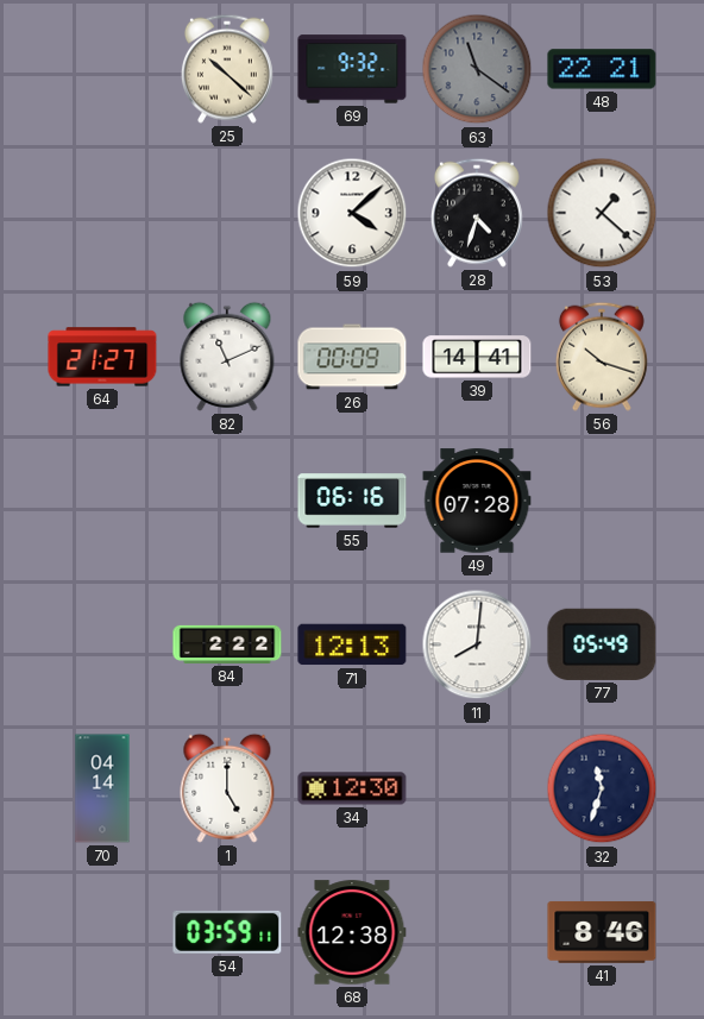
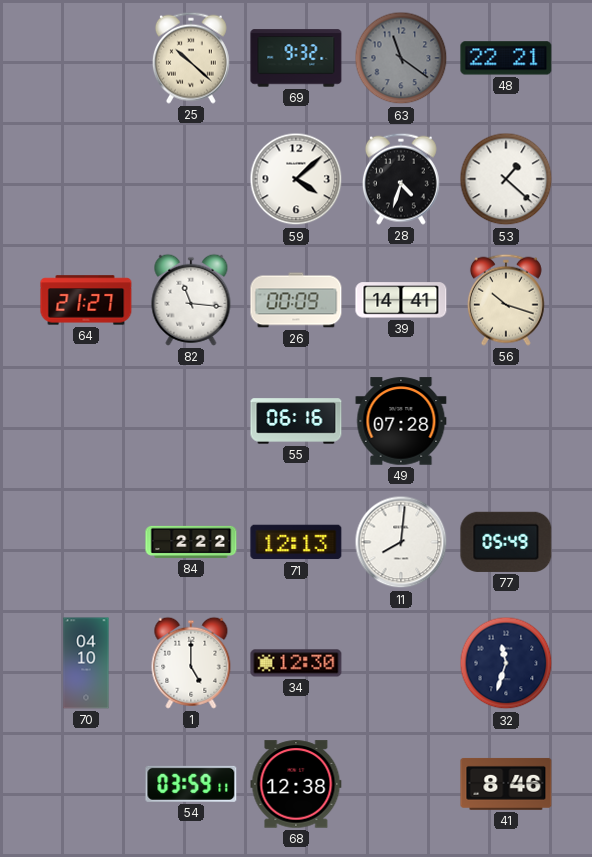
82: 11:11 -> 11:16 (191, 300)
70: 04:14 -> 04:10 (86, 663)
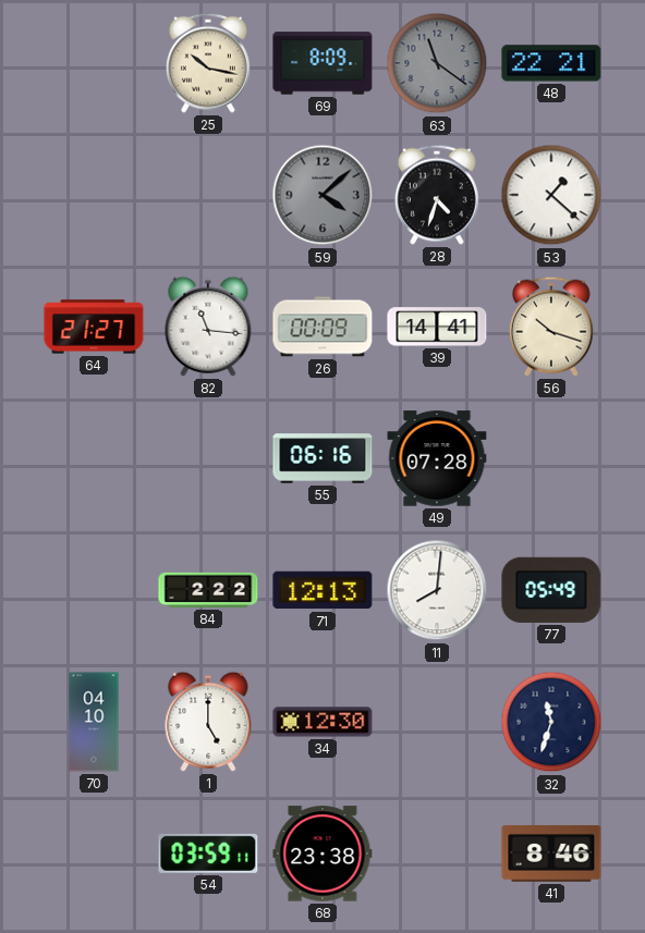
25: 10:22 -> 10:17 (208, 63)
69: 9:32 -> 8:09 (322, 63)
59 dial: white -> grey (322, 195)
68: 12:38 -> 23:38 (322, 854)
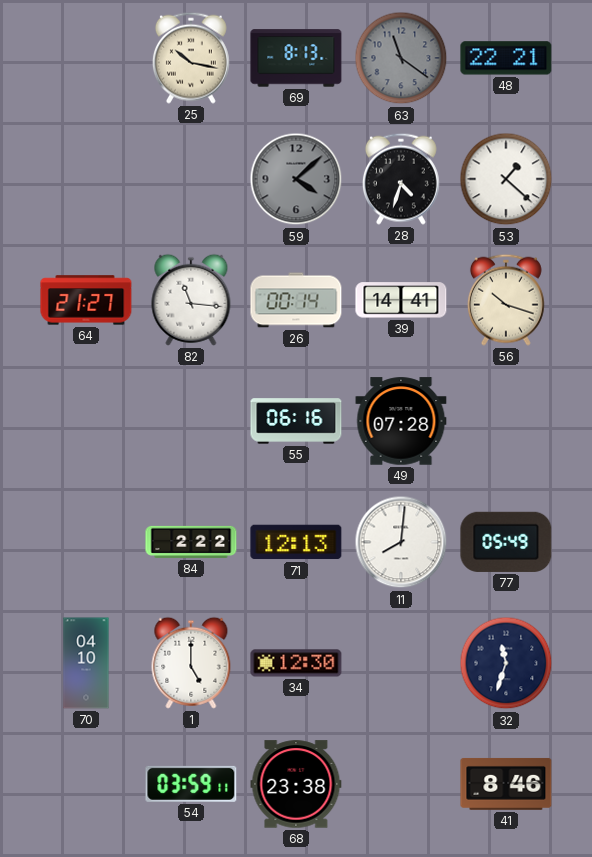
69: 8:09 -> 8:13 (296, 58)
26: 00:09 -> 00:14 (296, 300)
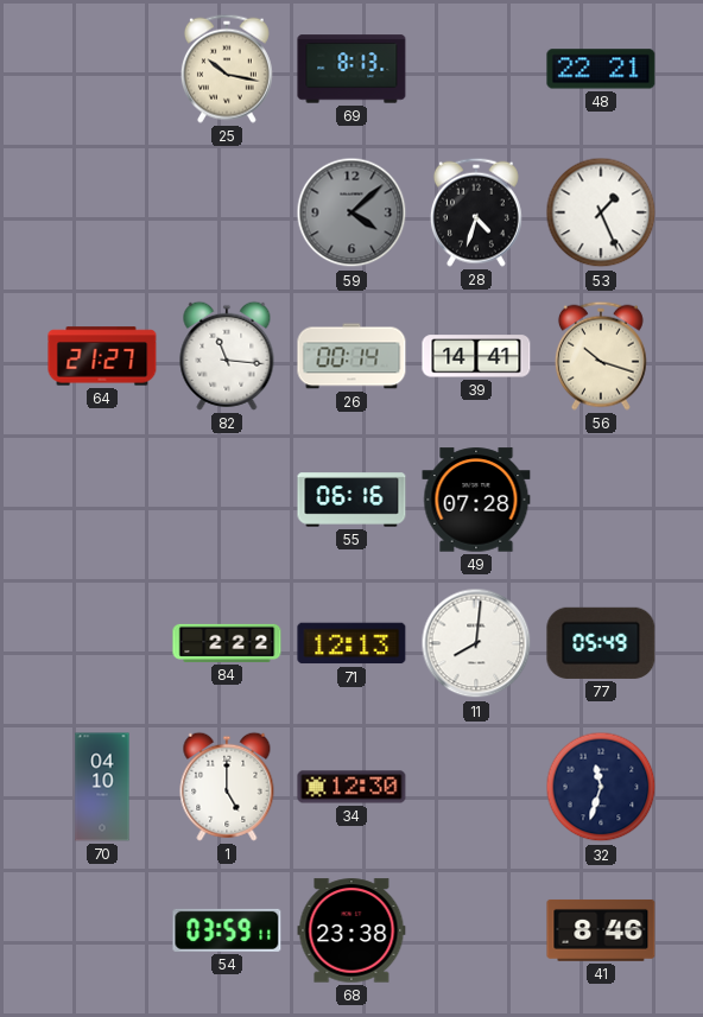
63: 11:21 -> none (401, 58)
53: 1:22 -> 1:26 (601, 212)
